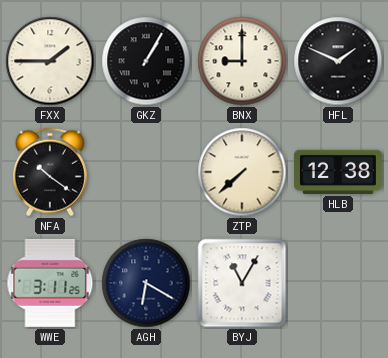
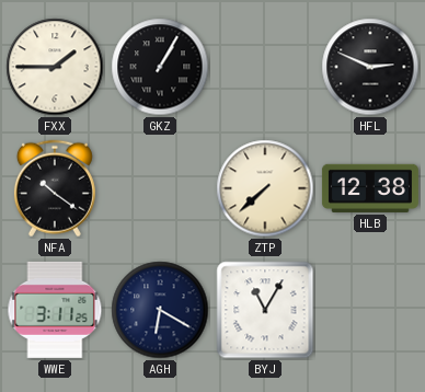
BNX: 9:00 -> none (242, 61)
HFL: 1:49 -> 2:49 (370, 67)
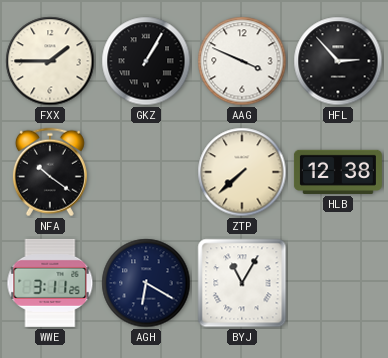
AAG: none -> 3:49 (242, 61)
HFL: 2:49 -> 2:53 (338, 61)
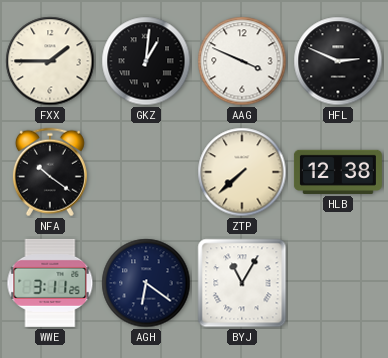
GKZ: 1:05 -> 1:01 (146, 61)
HFL: 2:53 -> 2:49 (338, 61)
AGH: 6:20 -> 6:21 (146, 283)
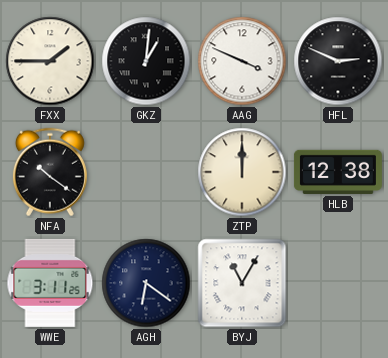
ZTP: 7:38 -> 12:00 (242, 172)
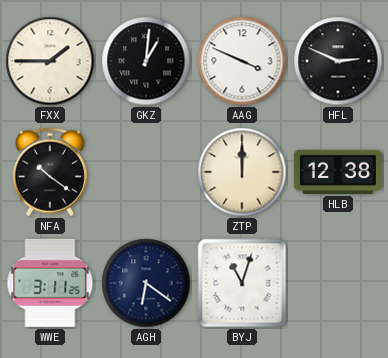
BYJ: 11:05 -> 11:03 (242, 283)
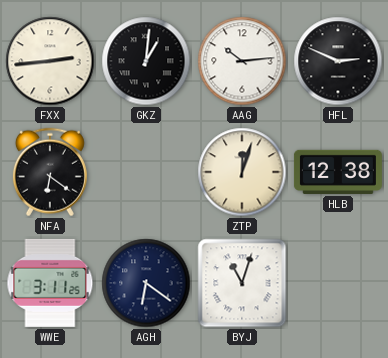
FXX: 1:45 -> 2:44 (50, 61)
AAG: 3:49 -> 10:14 (242, 61)
NFA: 10:21 -> 6:21 (50, 172)
ZTP: 12:00 -> 12:03 (242, 172)
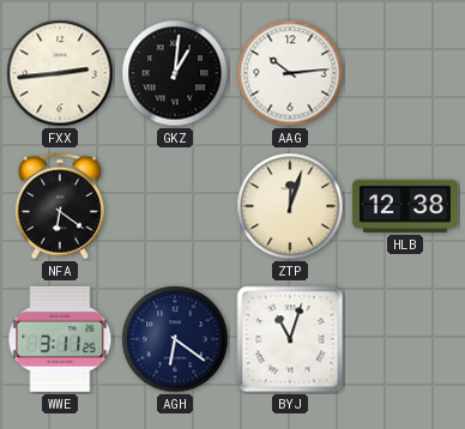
HFL: 2:49 -> none (338, 61)
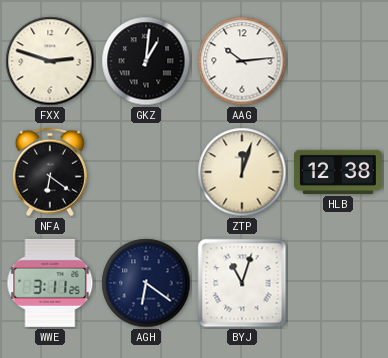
FXX: 2:44 -> 2:48 (50, 61)
